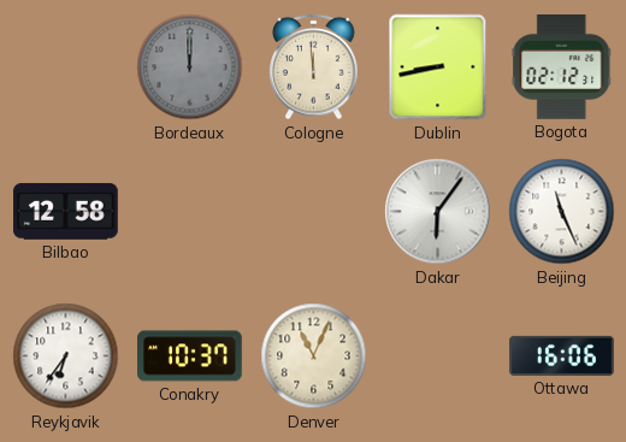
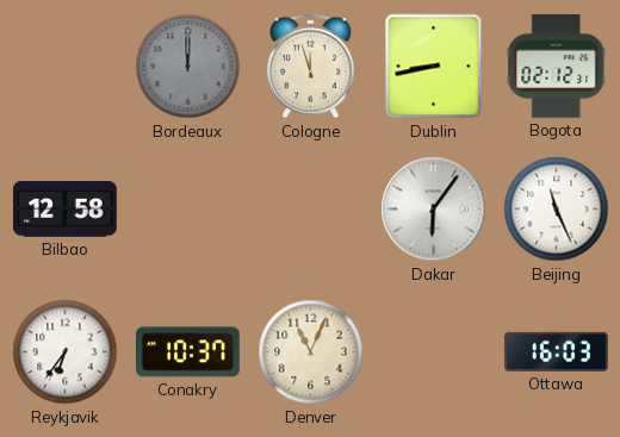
Cologne: 11:59 -> 11:57 (311, 67)
Ottawa: 16:06 -> 16:03 (557, 351)
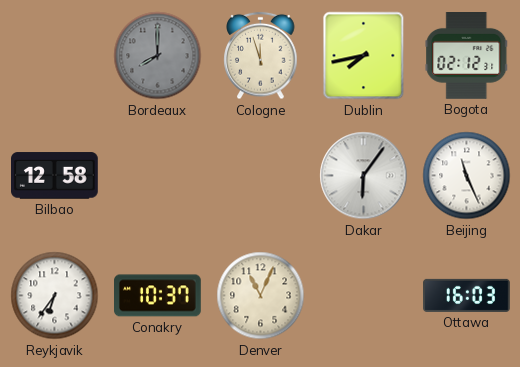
Bordeaux: 12:00 -> 8:00 (158, 56)
Dublin: 8:43 -> 7:43 (364, 56)
